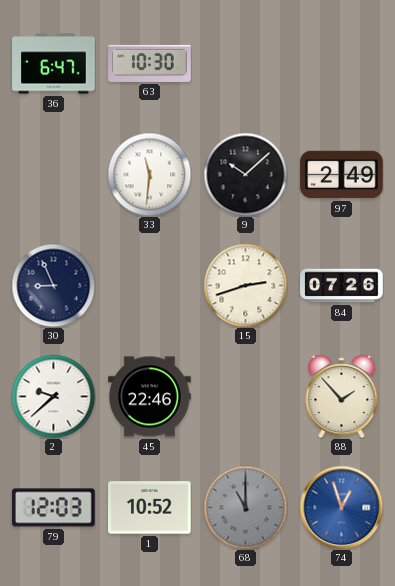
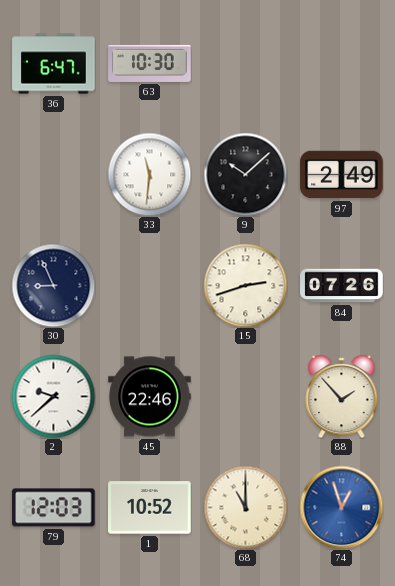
68 dial: grey -> cream (245, 507)
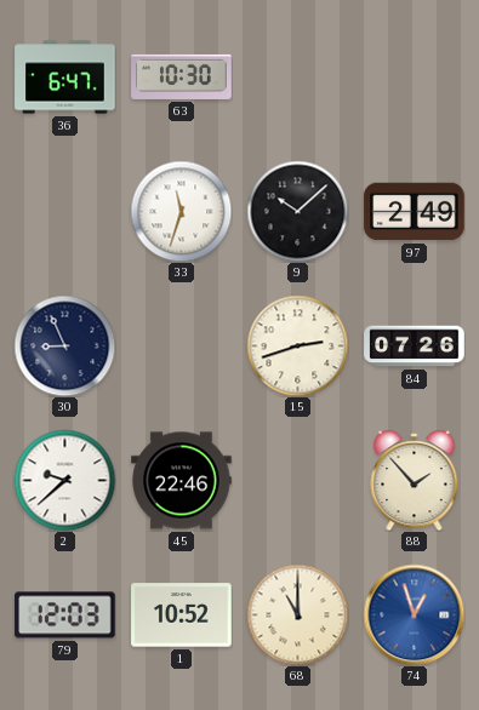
33: 11:31 -> 11:33 (181, 211)
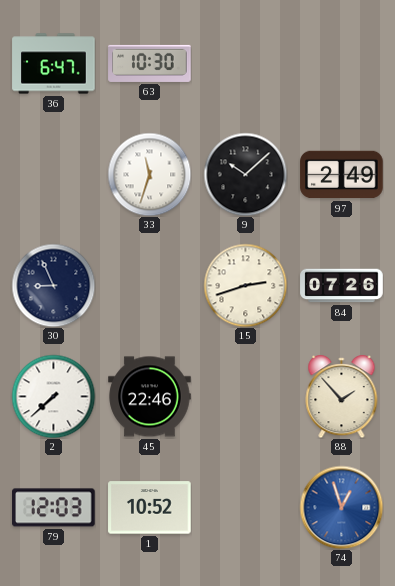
2: 9:38 -> 7:38 (53, 396)
68: 11:00 -> none (297, 614)
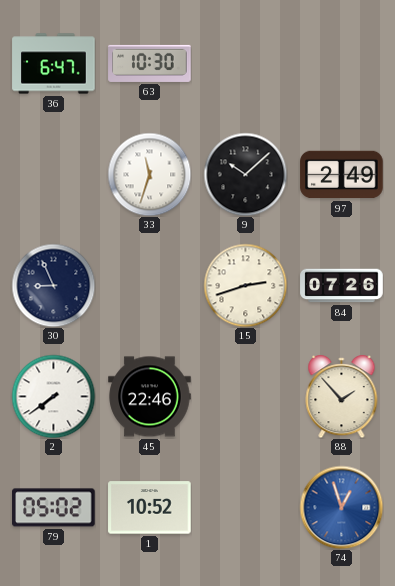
2: 7:38 -> 7:39 (53, 396)
79: 12:03 -> 05:02 (54, 508)
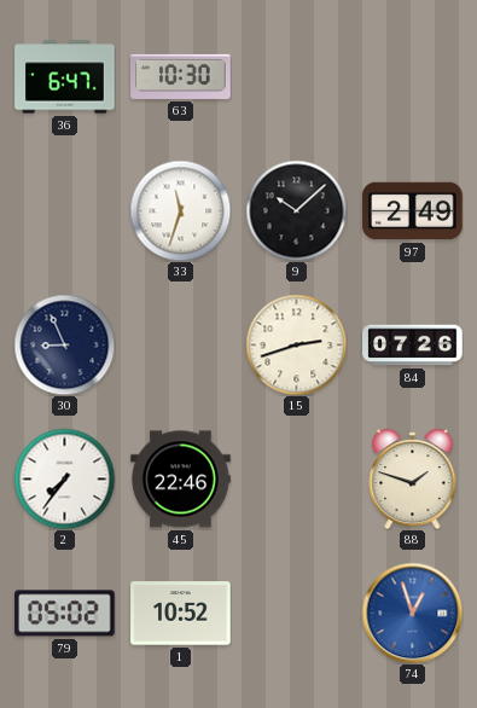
2: 7:39 -> 7:36 (64, 478)
88: 1:53 -> 1:48 (413, 480)
